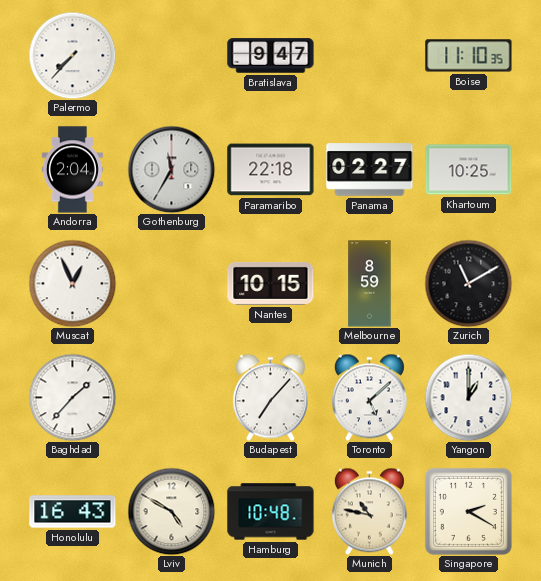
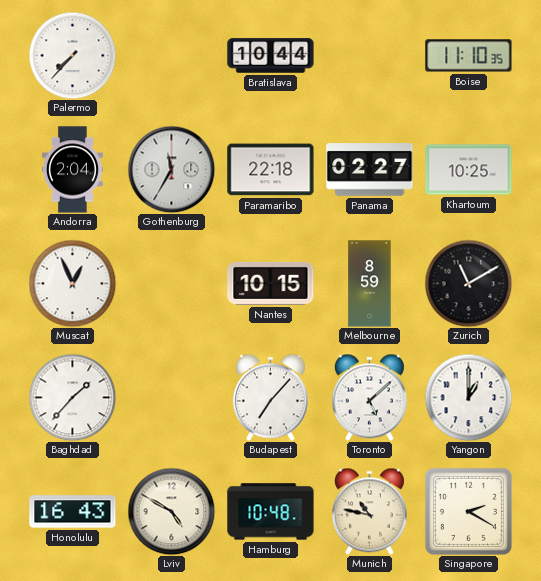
Bratislava: 9:47 -> 10:44 (271, 56)
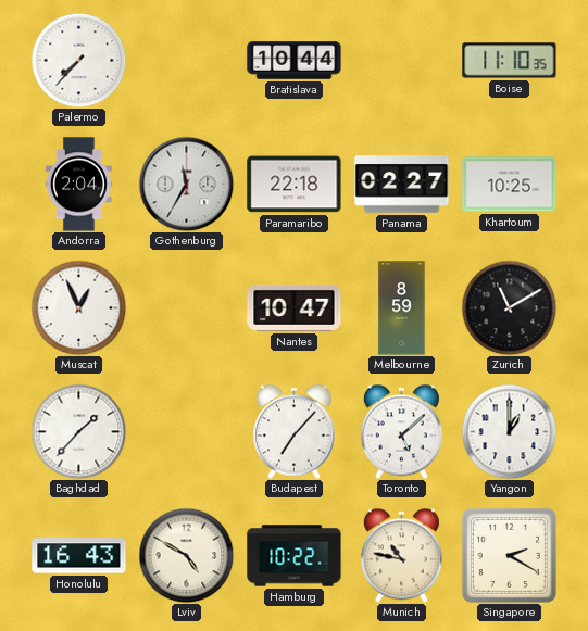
Nantes: 10:15 -> 10:47 (295, 307)
Hamburg: 10:48 -> 10:22 (295, 556)
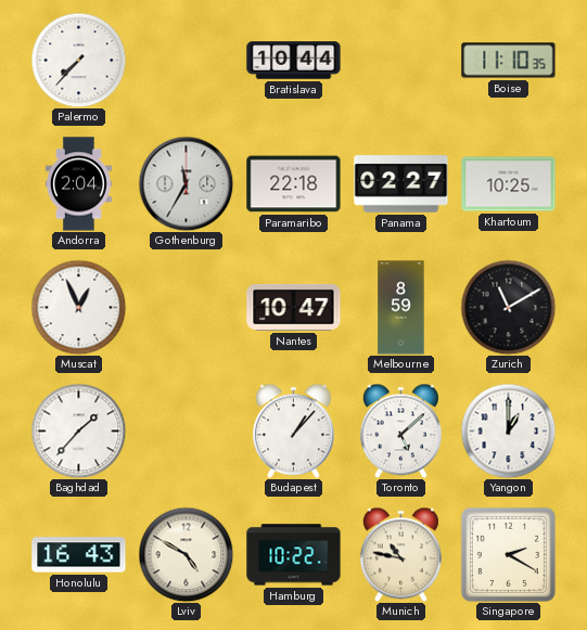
Budapest: 7:07 -> 1:07 (293, 430)
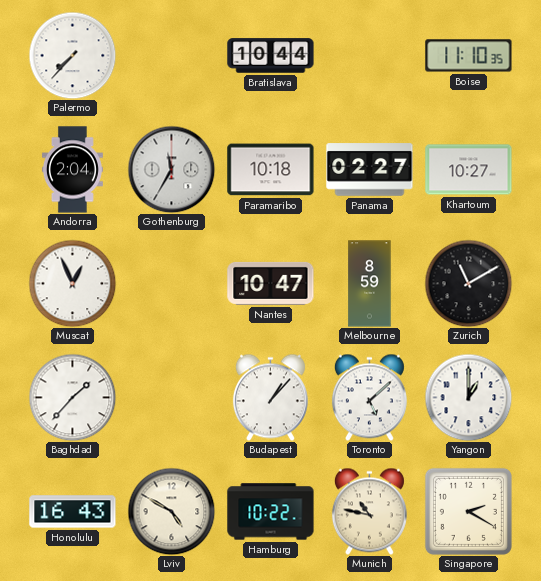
Paramaribo: 22:18 -> 10:18 (271, 170)
Khartoum: 10:25 -> 10:27 (469, 170)
